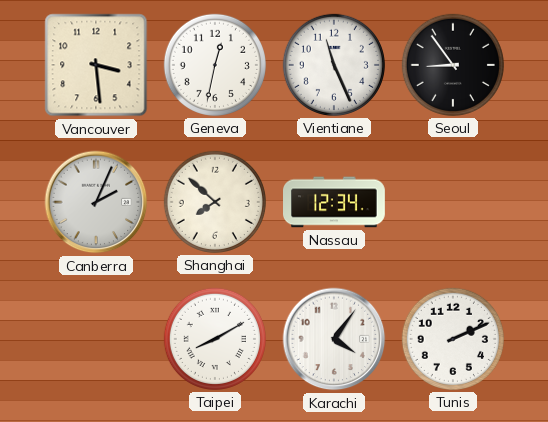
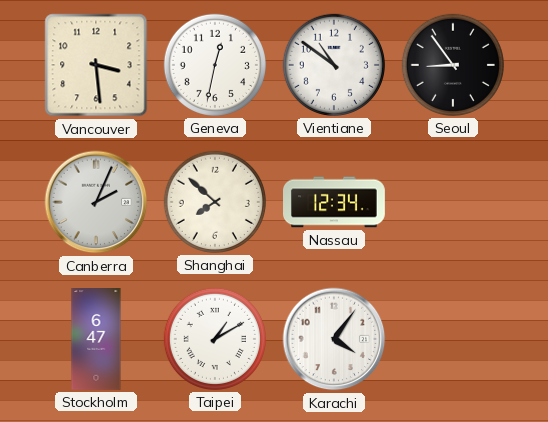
Vientiane: 11:26 -> 10:51 (334, 65)
Stockholm: none -> 6:47 (96, 340)
Taipei: 8:10 -> 1:10 (215, 339)
Tunis: 2:11 -> none (453, 339)
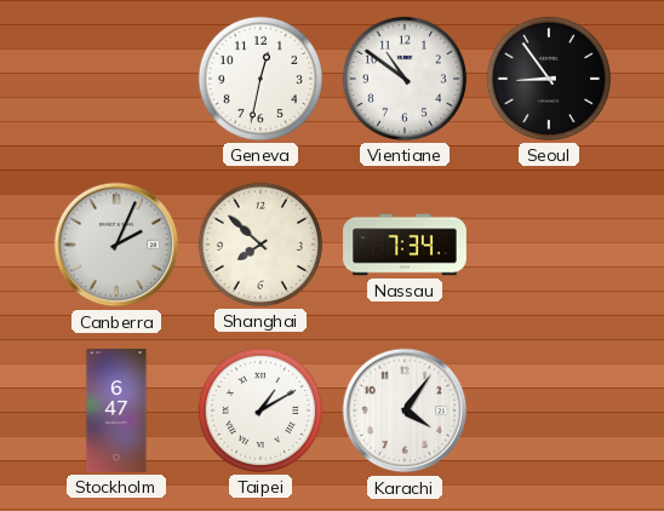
Vancouver: 3:29 -> none (96, 65)
Nassau: 12:34 -> 7:34 (406, 245)
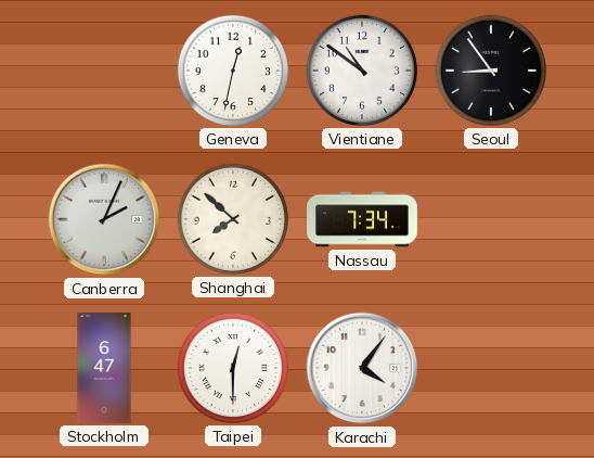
Taipei: 1:10 -> 12:30 (233, 368)
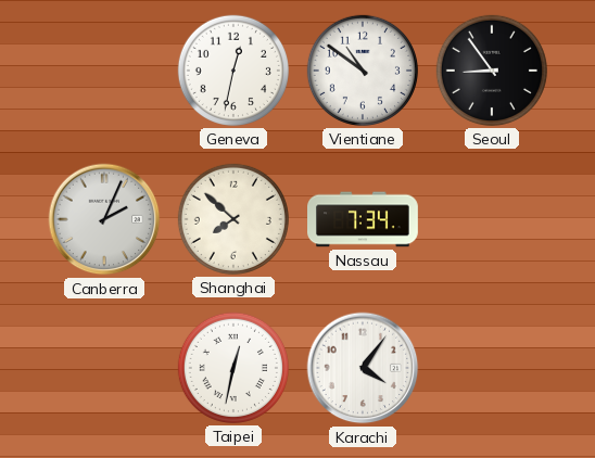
Stockholm: 6:47 -> none (104, 369)
Taipei: 12:30 -> 12:32 (233, 368)
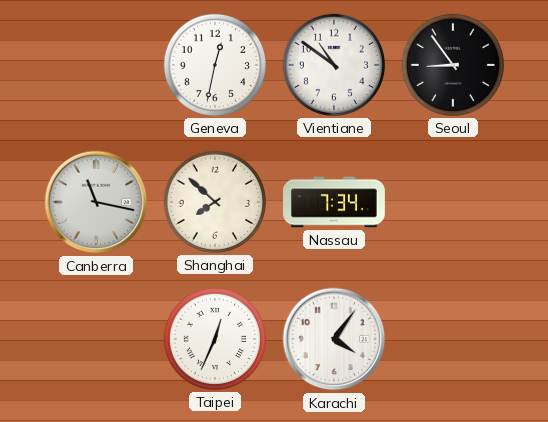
Canberra: 2:04 -> 11:17 (96, 202)
Taipei: 12:32 -> 12:34 (215, 339)
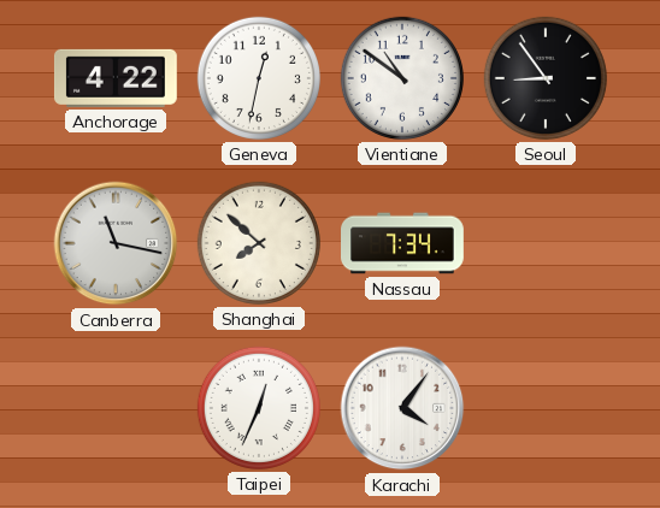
Anchorage: none -> 4:22 (116, 78)
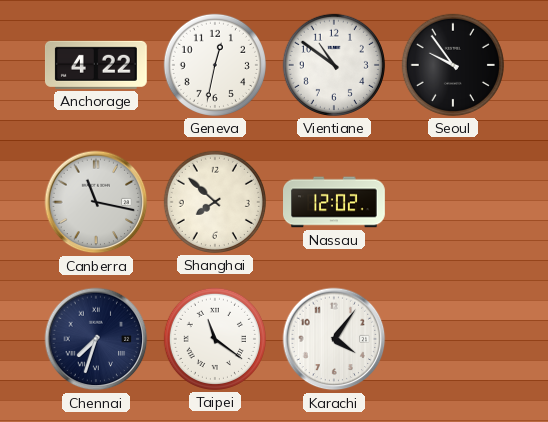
Seoul: 8:54 -> 9:54 (453, 65)
Nassau: 7:34 -> 12:02 (335, 202)
Chennai: none -> 7:33 (96, 339)
Taipei: 12:34 -> 11:21 (215, 339)
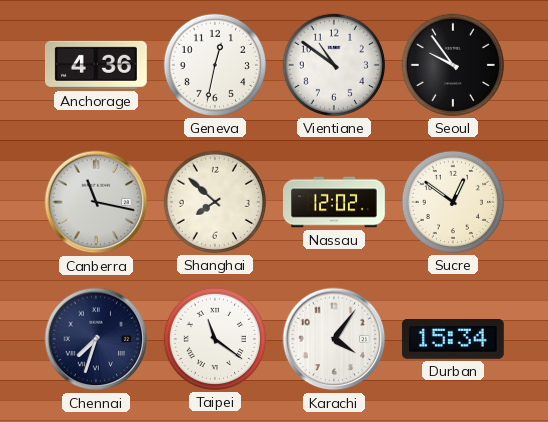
Anchorage: 4:22 -> 4:36 (96, 65)
Sucre: none -> 12:51 (453, 202)
Durban: none -> 15:34 (453, 340)
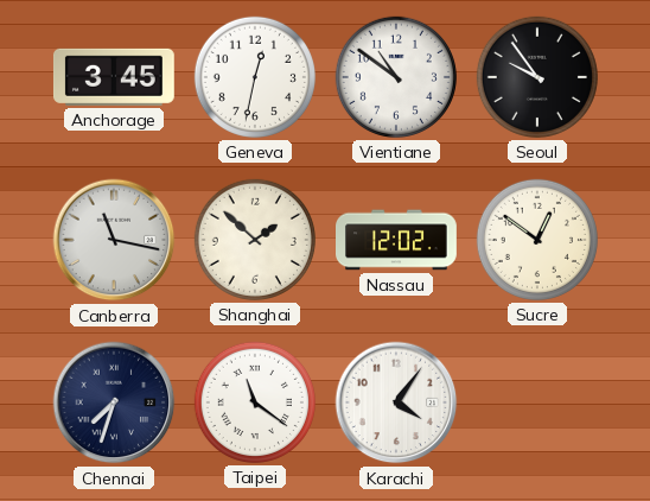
Anchorage: 4:36 -> 3:45 (114, 77)
Shanghai: 7:52 -> 1:52 (255, 240)
Durban: 15:34 -> none (453, 340)
